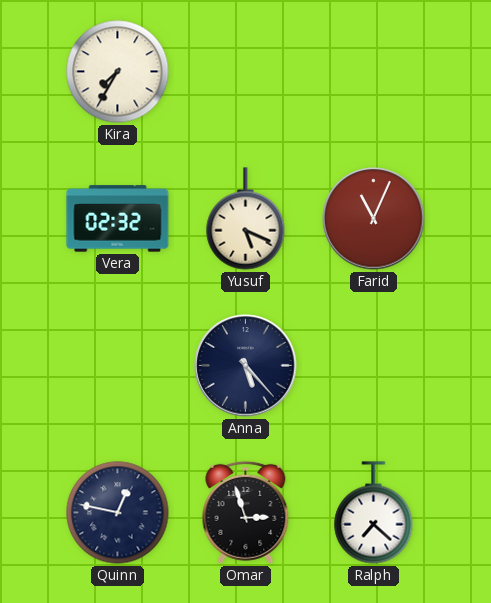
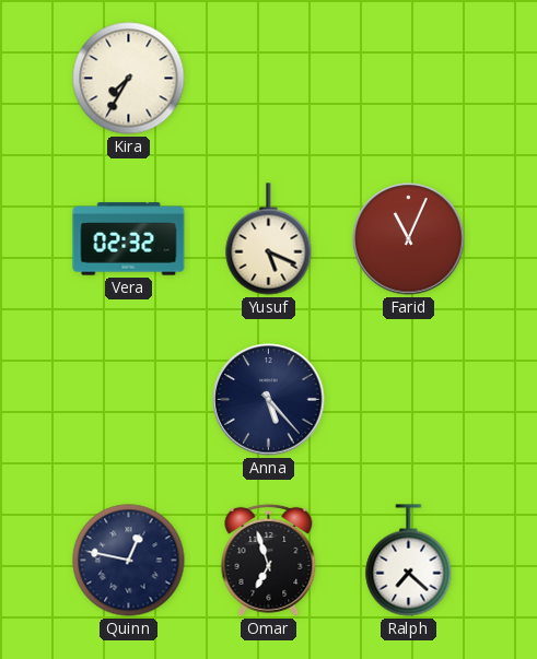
Omar: 2:57 -> 6:57 (269, 560)
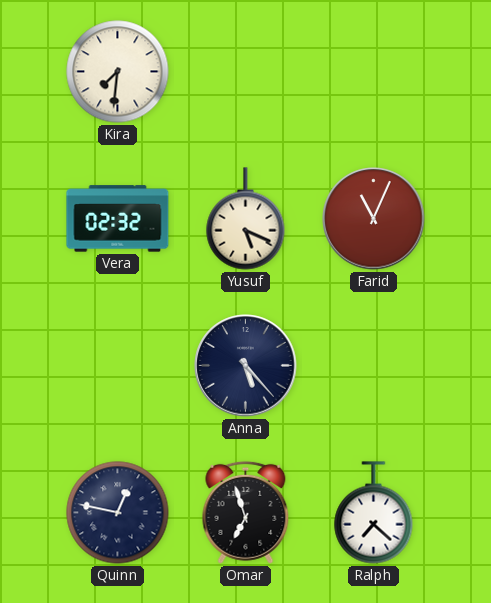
Kira: 7:35 -> 7:31 (118, 72)
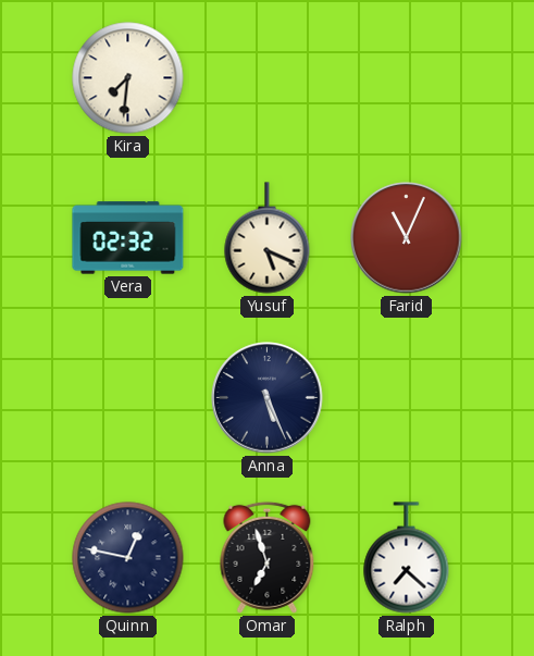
Anna: 5:23 -> 5:26 (268, 398)
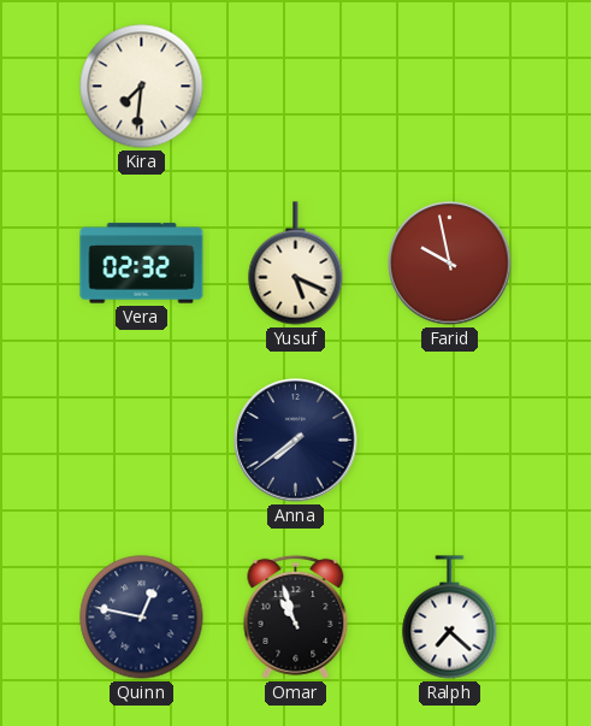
Farid: 11:04 -> 9:58 (450, 264)
Anna: 5:26 -> 7:39 (296, 441)
Omar: 6:57 -> 10:57 (296, 616)
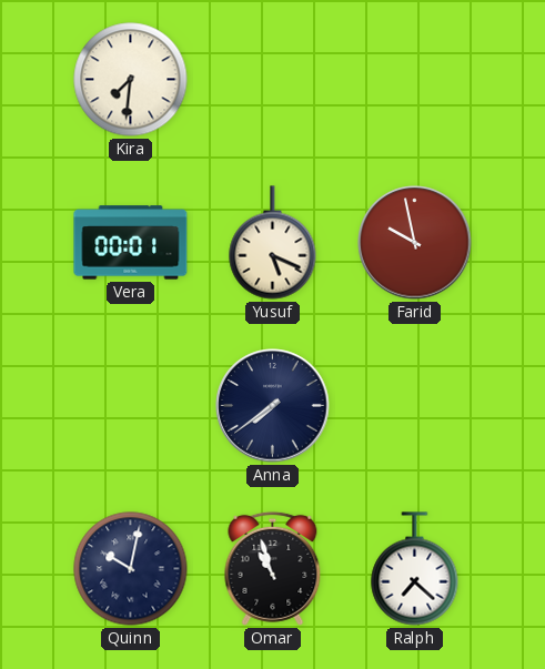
Vera: 02:32 -> 00:01 (131, 243)
Quinn: 12:47 -> 10:02 (131, 569)
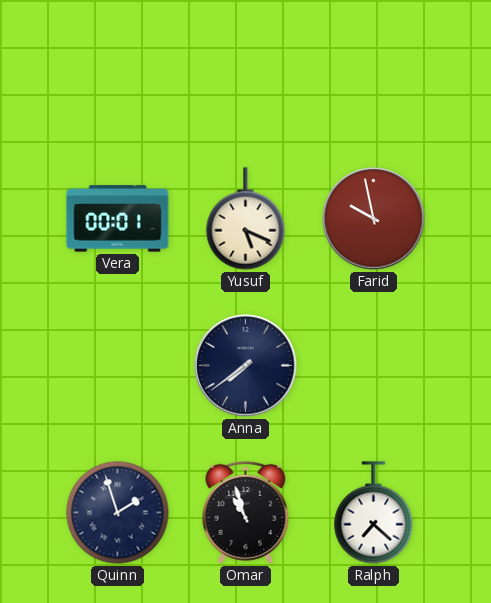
Kira: 7:31 -> none (131, 80)
Quinn: 10:02 -> 1:57 (118, 513)
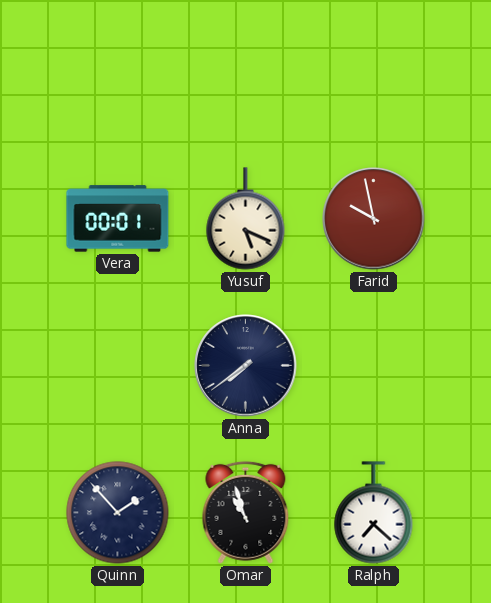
Quinn: 1:57 -> 1:53 (118, 513)
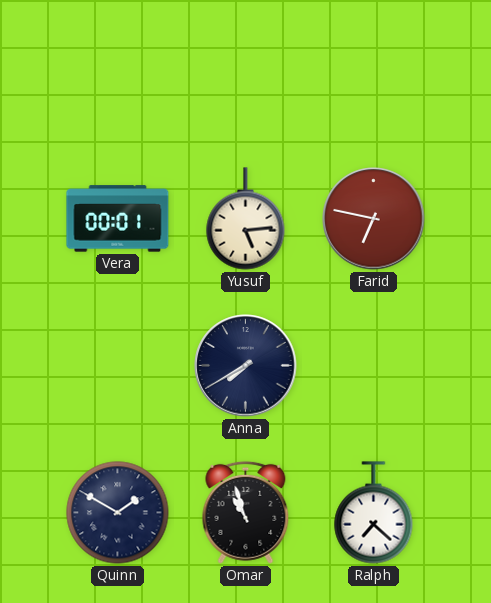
Yusuf: 5:19 -> 5:14 (246, 219)
Farid: 9:58 -> 6:47 (374, 219)
Anna: 7:39 -> 7:40 (246, 366)
Quinn: 1:53 -> 1:50 (118, 513)
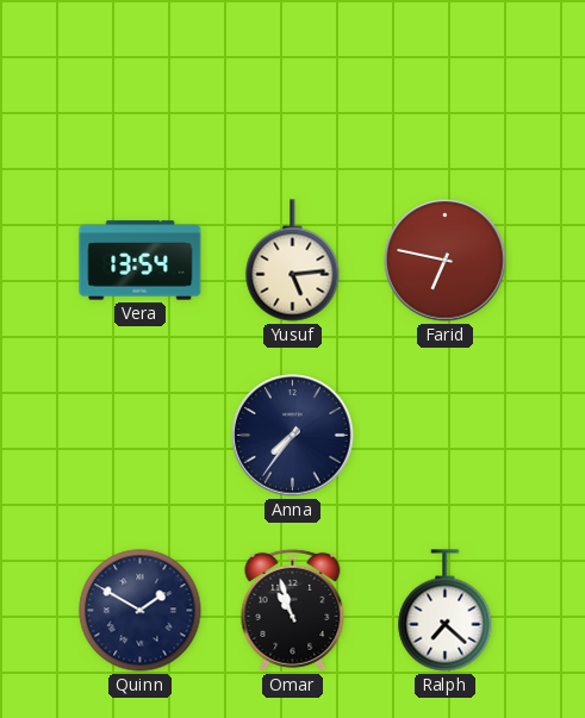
Vera: 00:01 -> 13:54 (141, 261)
Anna: 7:40 -> 7:36 (293, 436)
